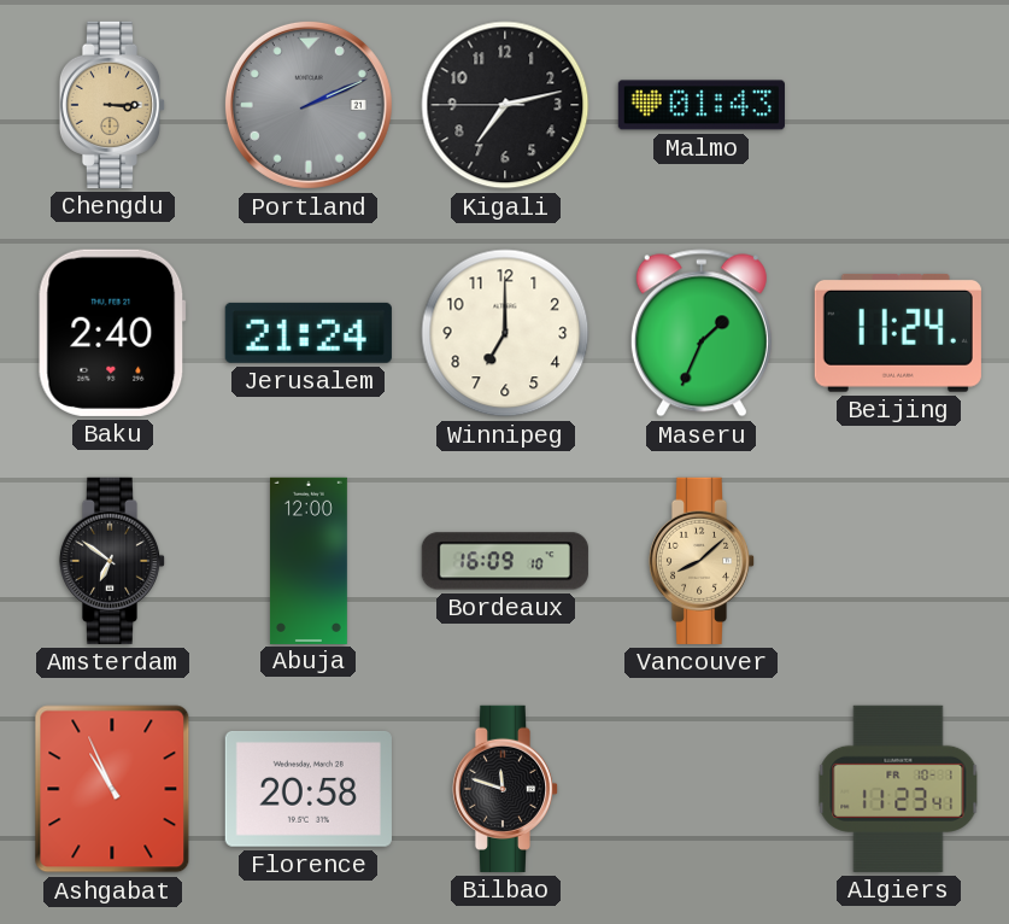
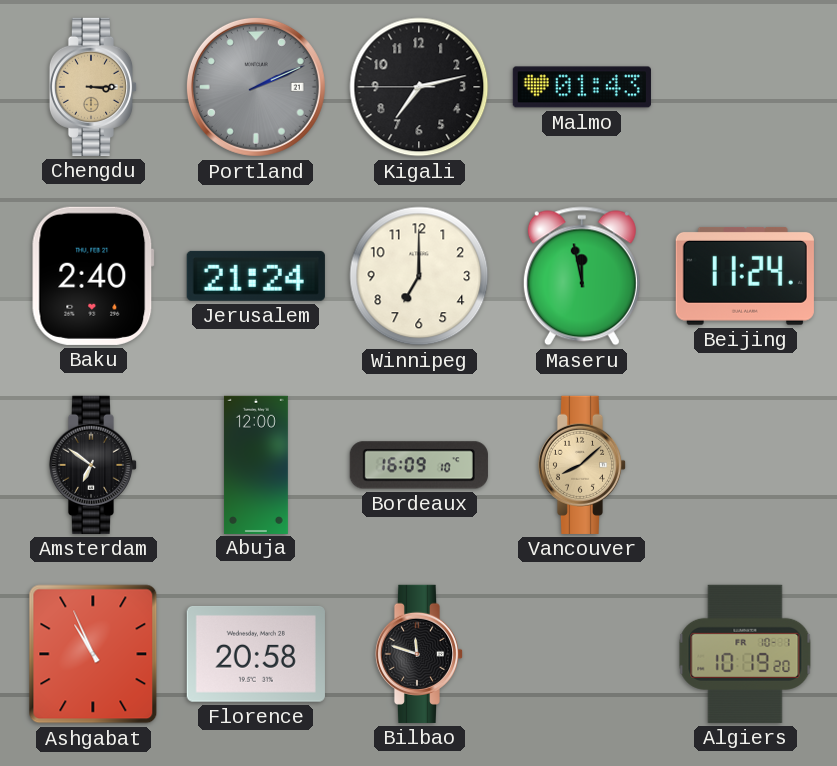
Maseru: 1:34 -> 11:58 (582, 276)
Algiers: 11:23 -> 10:19 (745, 654)
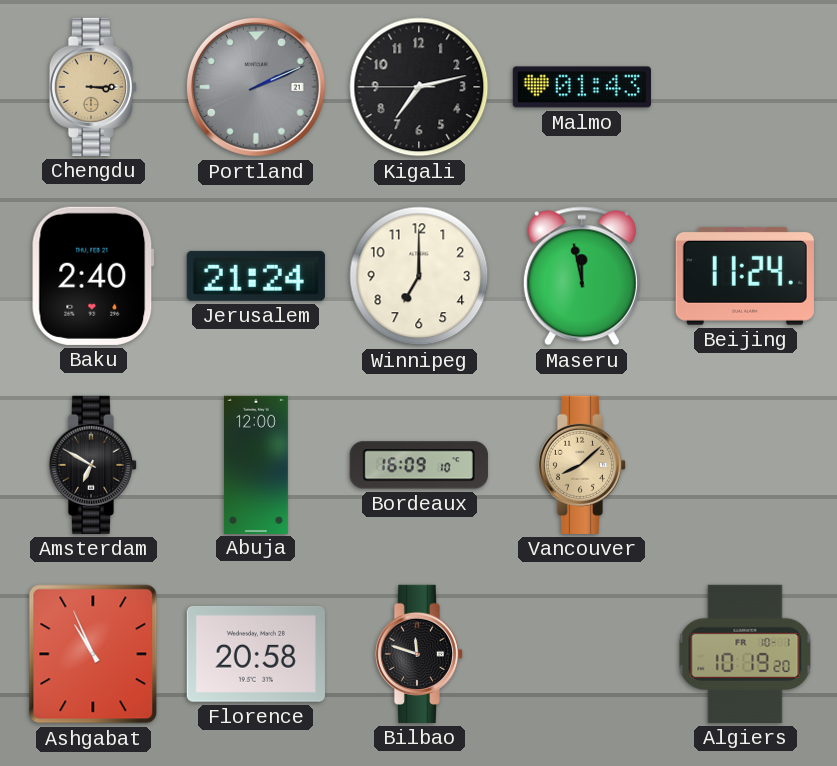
Amsterdam: 6:51 -> 6:50 (93, 465)
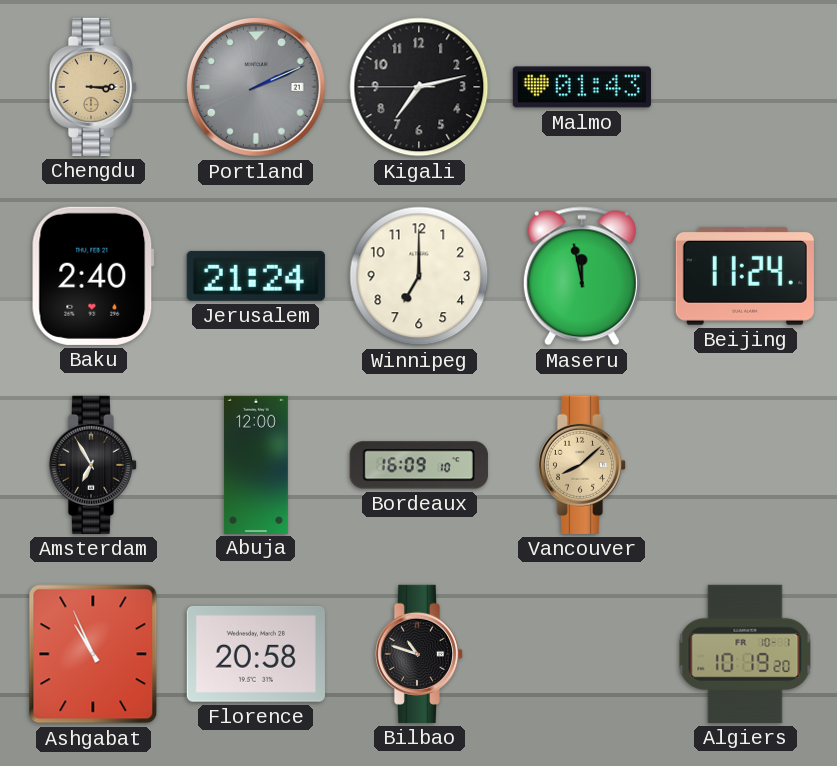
Amsterdam: 6:50 -> 6:55 (93, 465)
Bilbao: 11:48 -> 10:48 (419, 654)
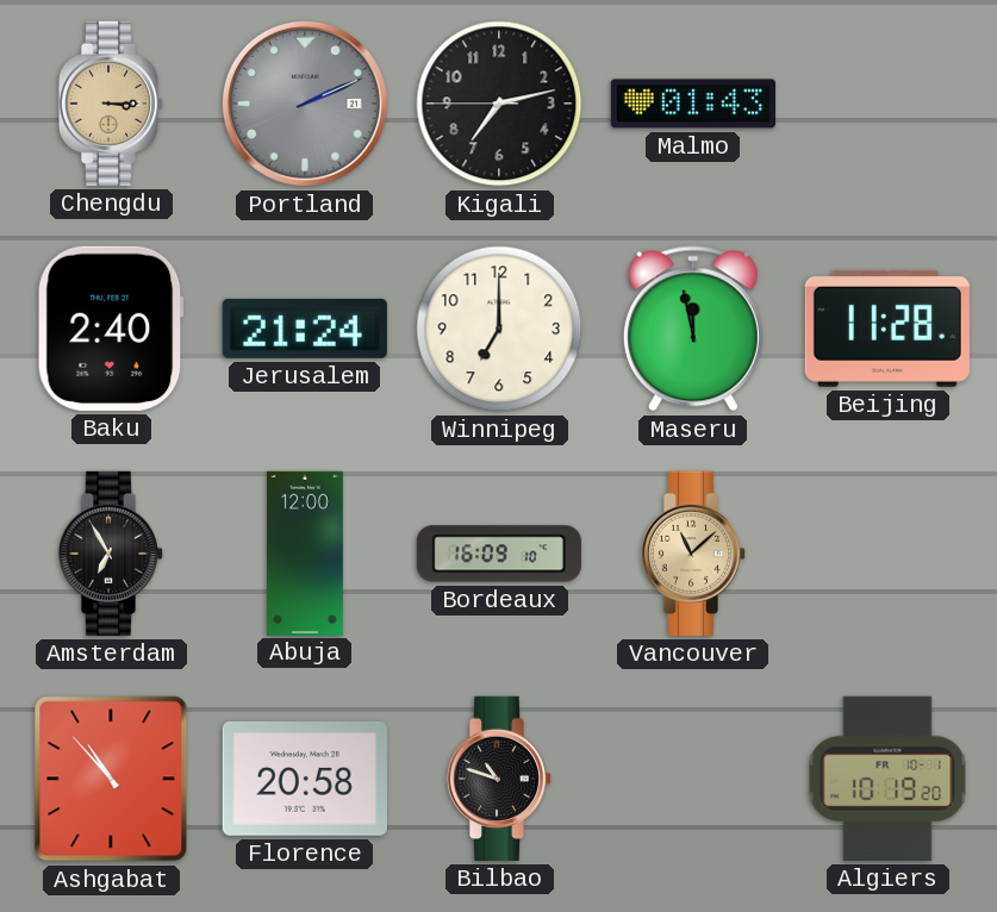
Beijing: 11:24 -> 11:28 (887, 329)
Vancouver: 8:08 -> 11:08 (693, 554)
Ashgabat: 10:56 -> 10:53 (111, 779)
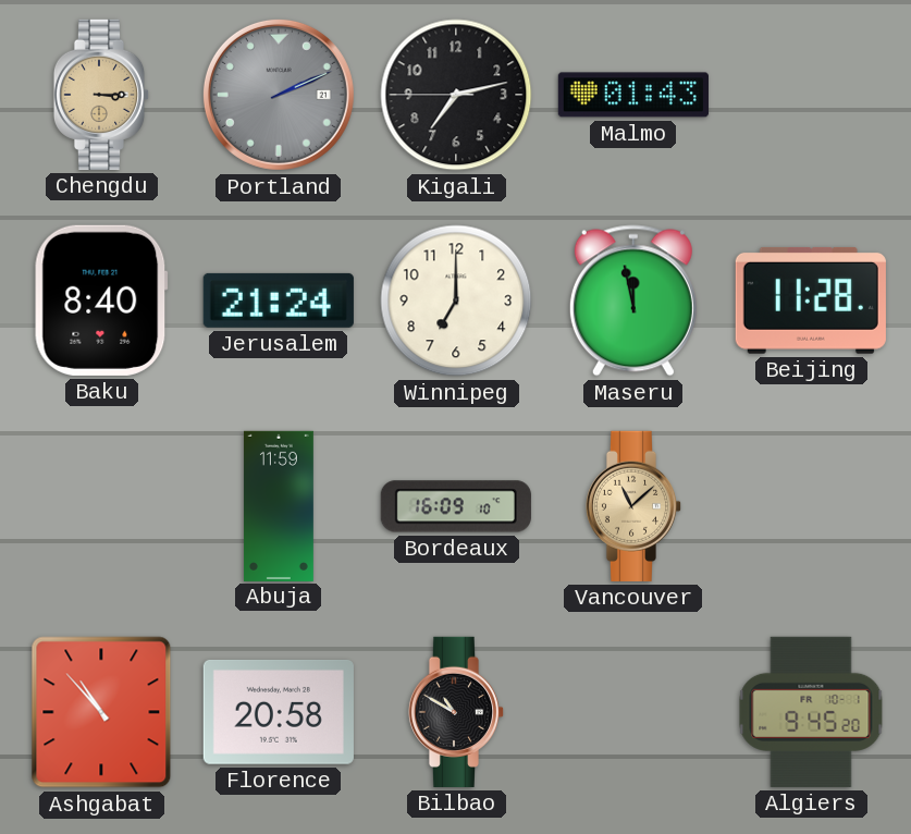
Baku: 2:40 -> 8:40 (101, 301)
Amsterdam: 6:55 -> none (111, 554)
Abuja: 12:00 -> 11:59 (279, 505)
Bilbao: 10:48 -> 10:50 (456, 712)
Algiers: 10:19 -> 9:45 (811, 712)
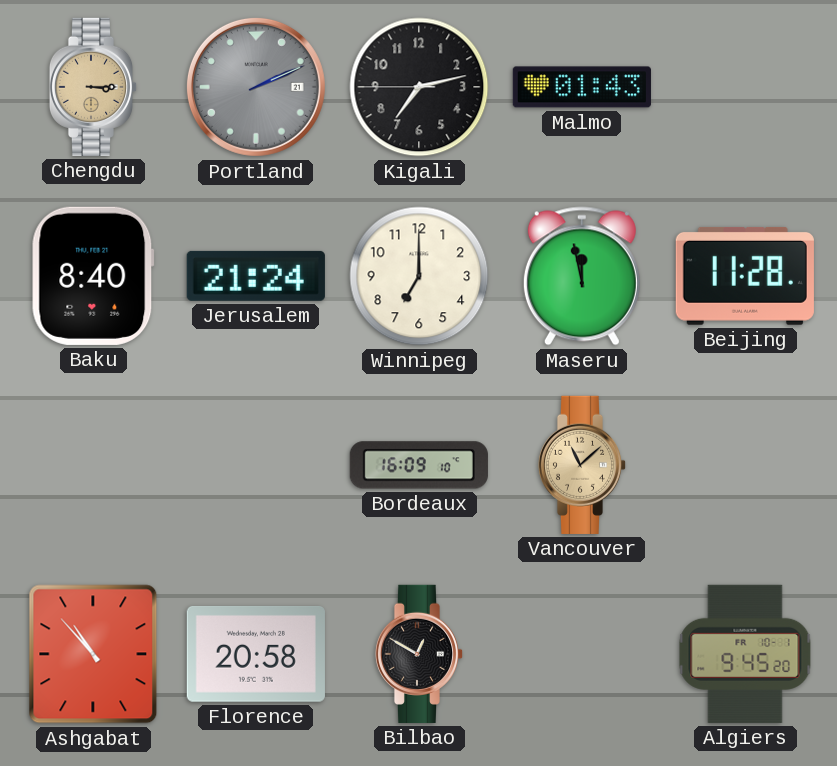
Abuja: 11:59 -> none (279, 505)
Bilbao: 10:50 -> 12:50 (419, 654)
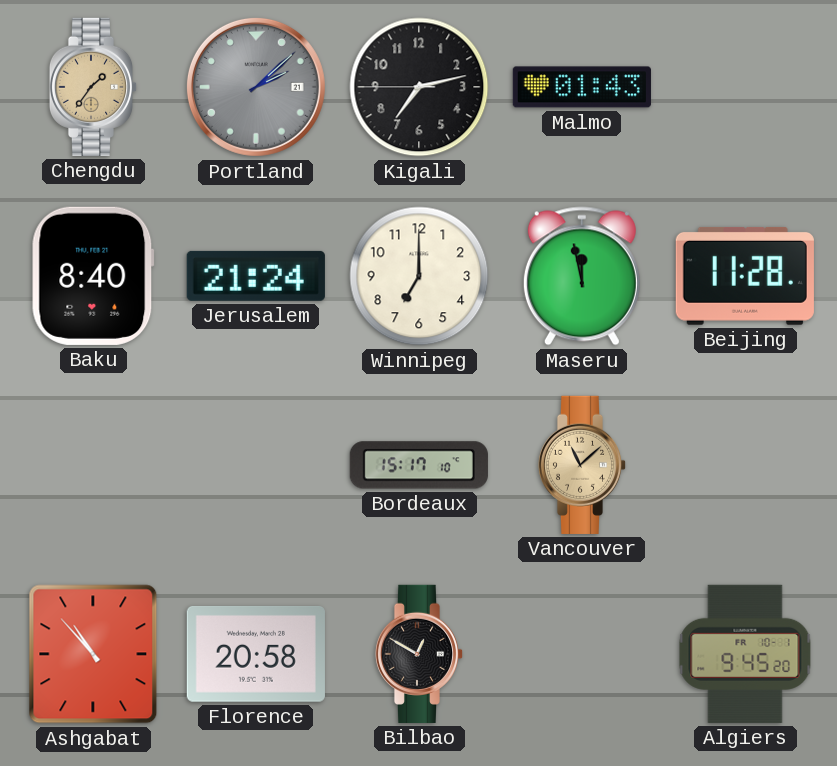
Chengdu: 3:15 -> 1:36 (93, 87)
Portland: 2:11 -> 2:08 (256, 87)
Bordeaux: 16:09 -> 15:17 (419, 465)
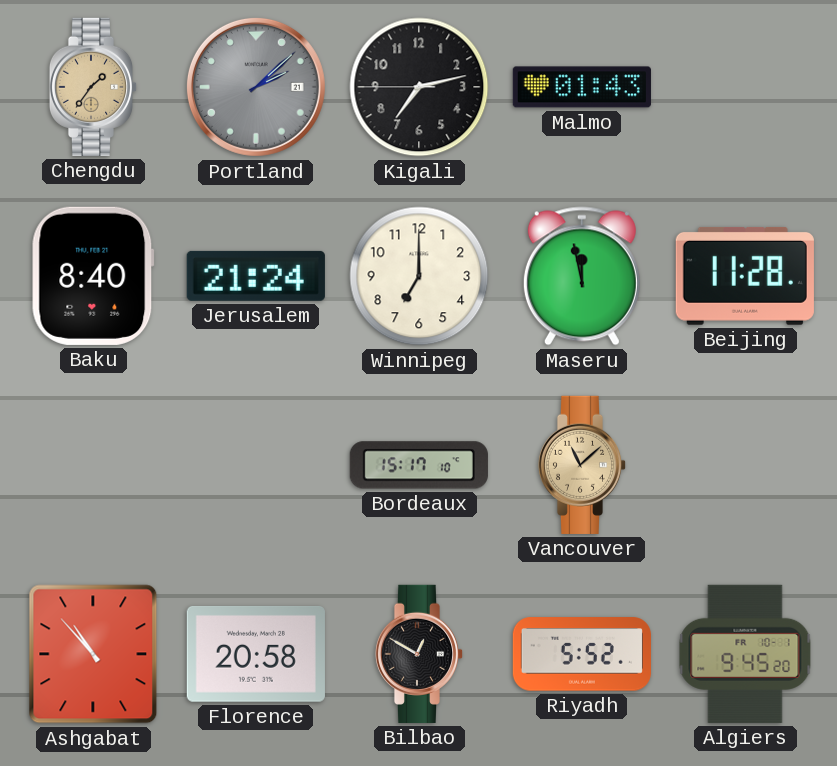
Riyadh: none -> 5:52 (582, 654)
